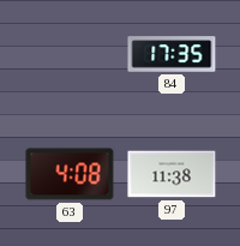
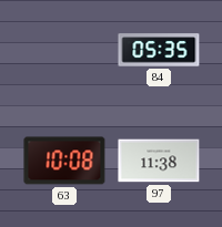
84: 17:35 -> 05:35 (159, 50)
63: 4:08 -> 10:08 (64, 161)
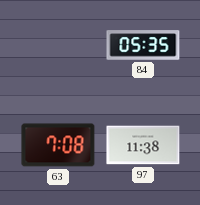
63: 10:08 -> 7:08 (58, 145)
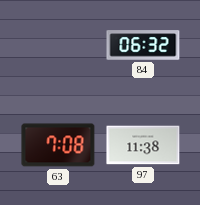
84: 05:35 -> 06:32 (143, 45)
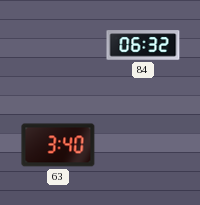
63: 7:08 -> 3:40 (58, 145)
97: 11:38 -> none (143, 145)
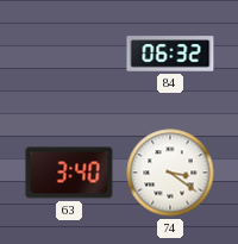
74: none -> 3:21 (170, 173)
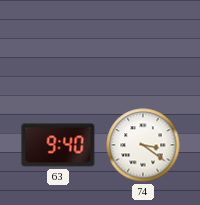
84: 06:32 -> none (170, 54)
63: 3:40 -> 9:40 (58, 145)
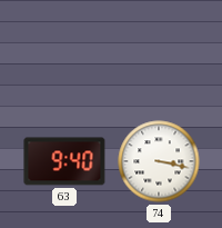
74: 3:21 -> 3:17 (159, 161)
